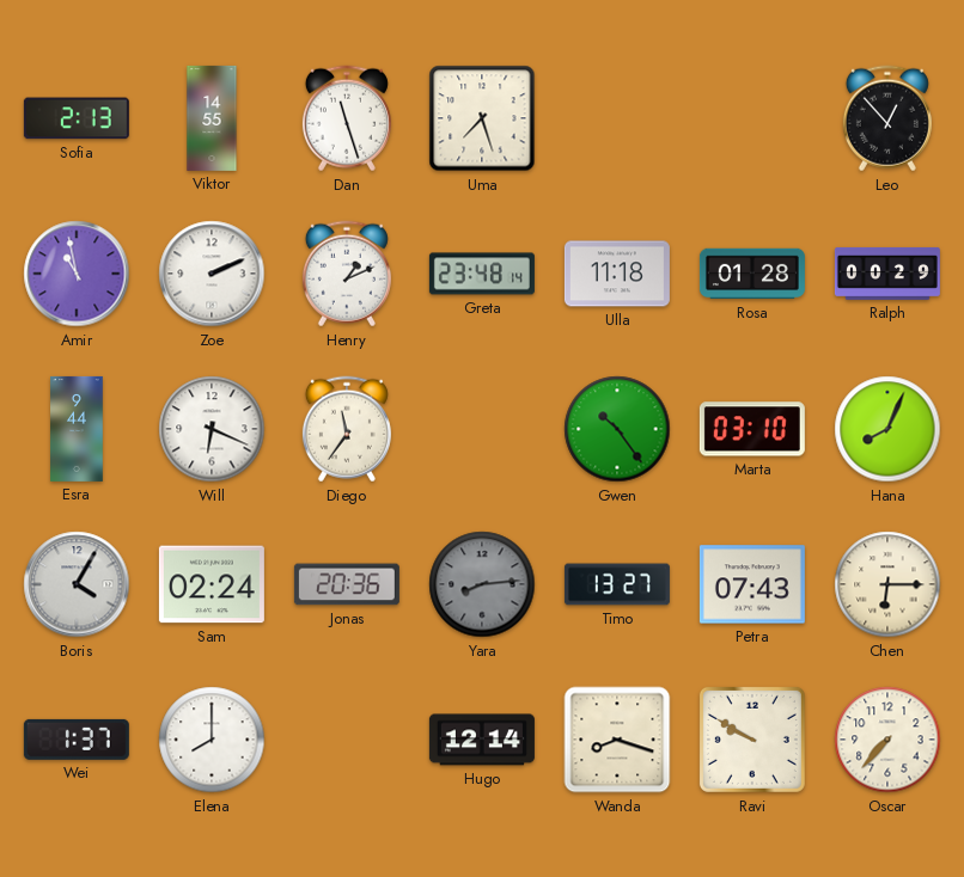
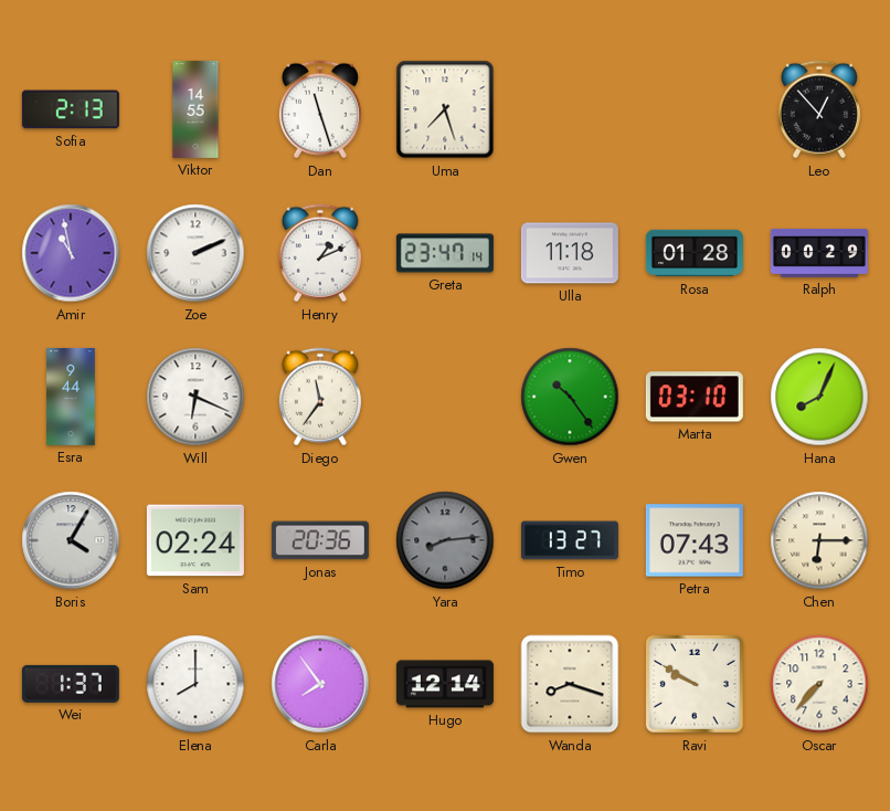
Greta: 23:48 -> 23:47 (445, 253)
Carla: none -> 7:54 (320, 684)
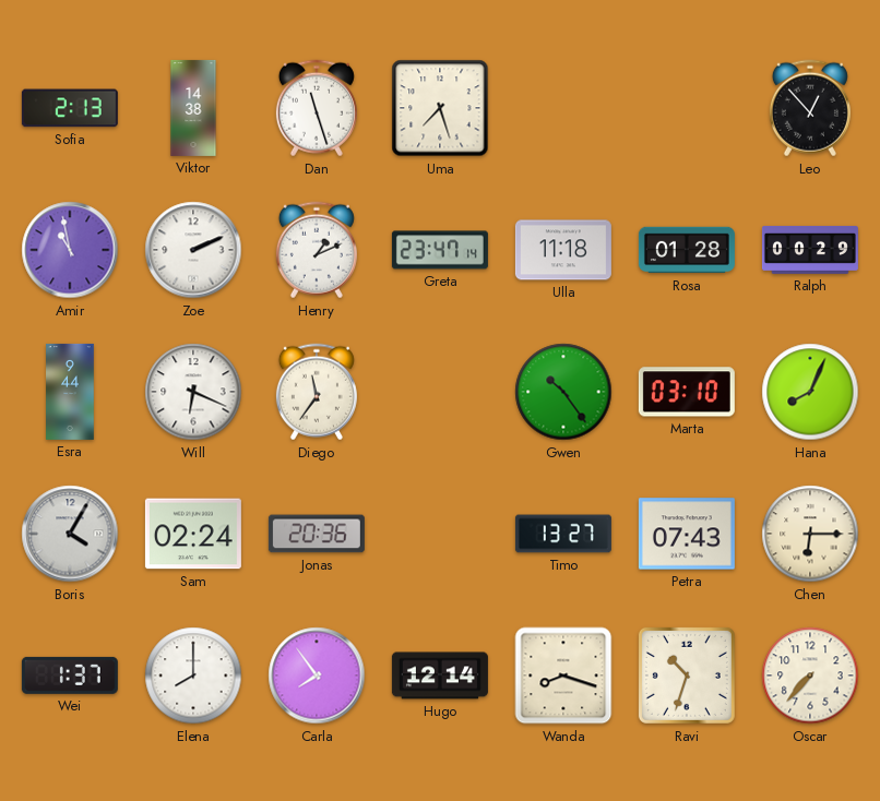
Viktor: 14:55 -> 14:38 (193, 108)
Yara: 8:14 -> none (445, 540)
Ravi: 9:50 -> 10:33 (687, 676)
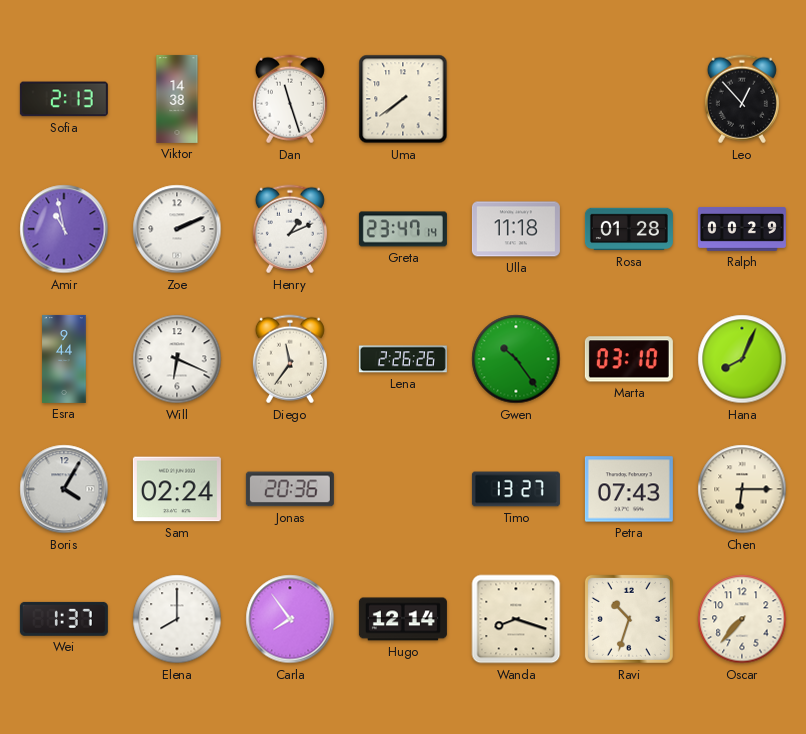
Uma: 7:27 -> 7:39 (403, 99)
Lena: none -> 2:26 (403, 359)
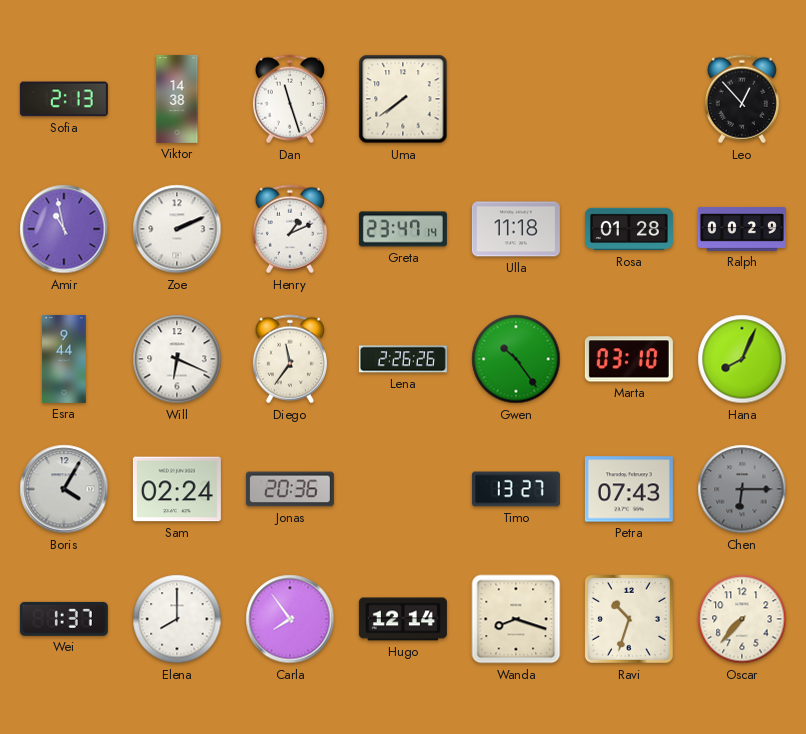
Chen dial: cream -> grey (742, 489)
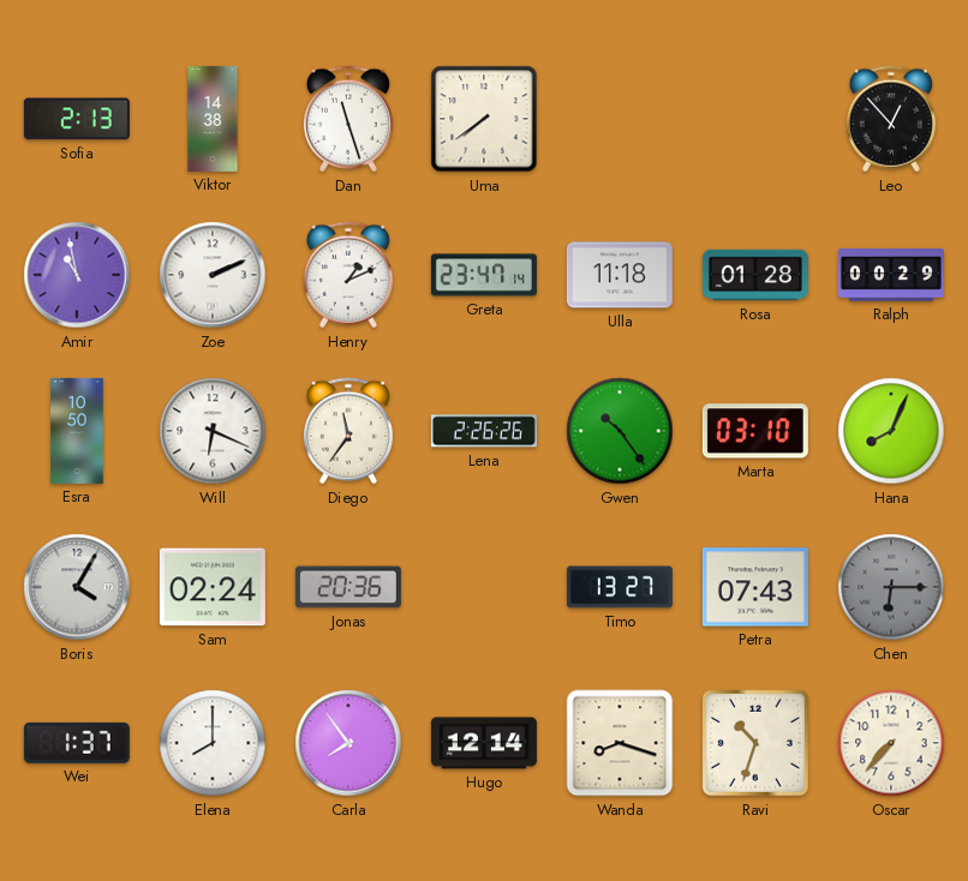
Esra: 9:44 -> 10:50 (77, 431)
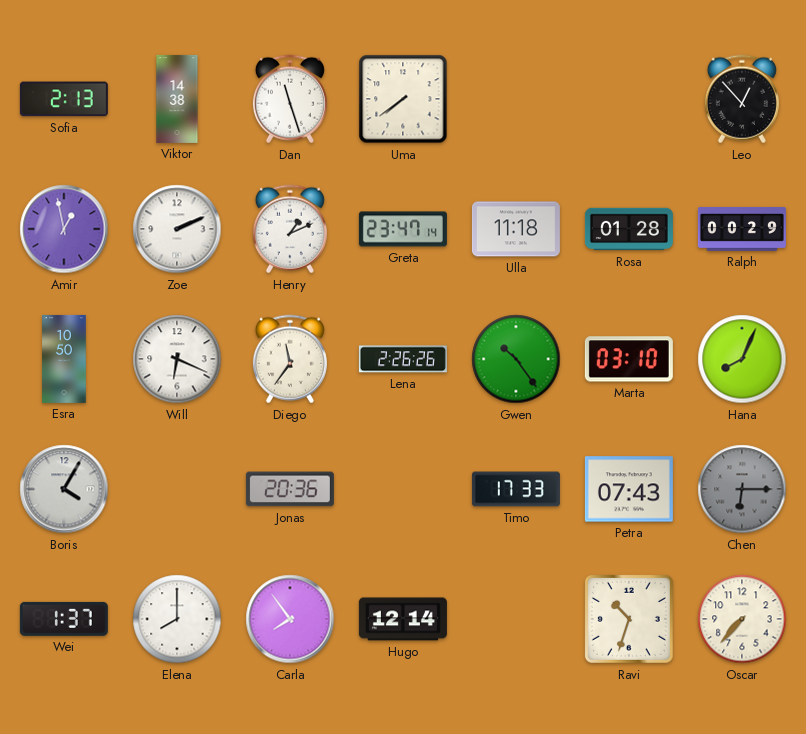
Amir: 10:58 -> 12:58 (64, 229)
Sam: 02:24 -> none (213, 587)
Timo: 13:27 -> 17:33 (516, 489)
Wanda: 8:18 -> none (620, 743)
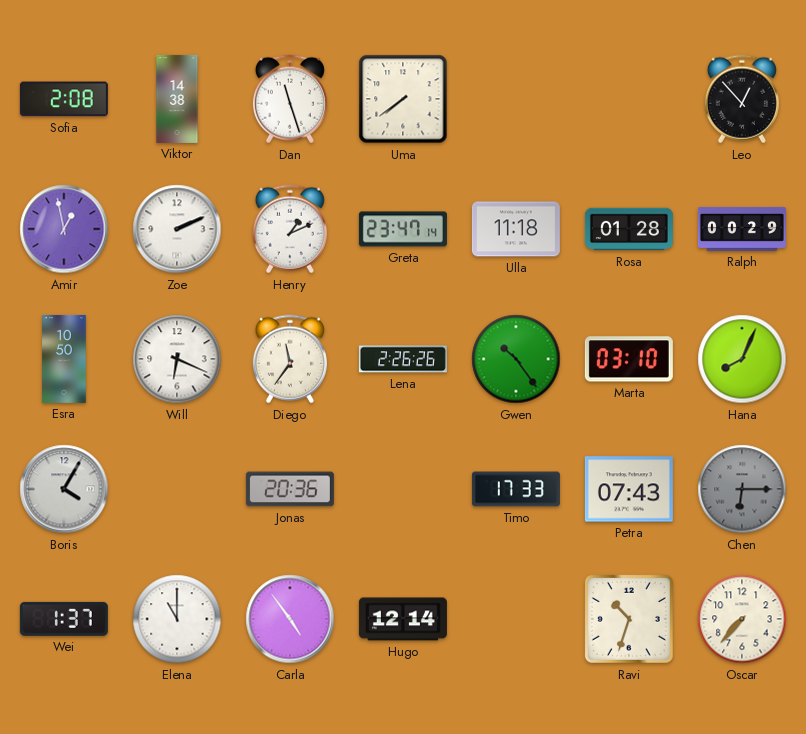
Sofia: 2:13 -> 2:08 (64, 99)
Elena: 8:00 -> 11:00 (177, 619)
Carla: 7:54 -> 4:54 (290, 619)
